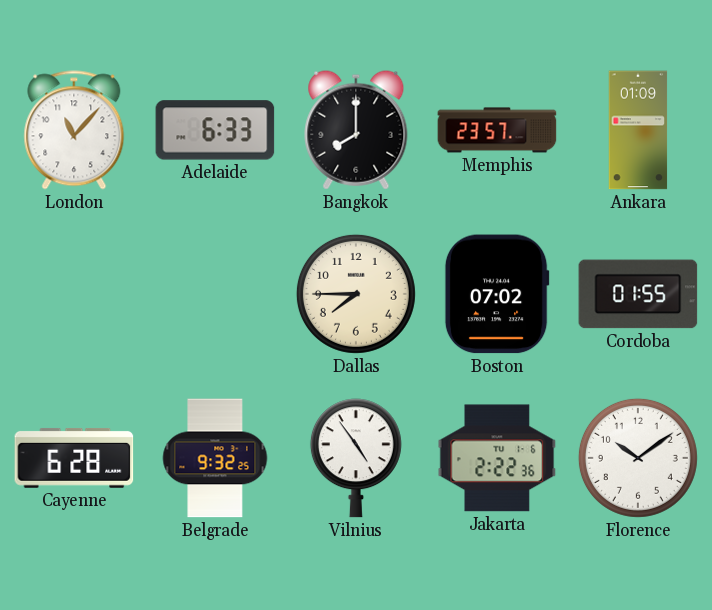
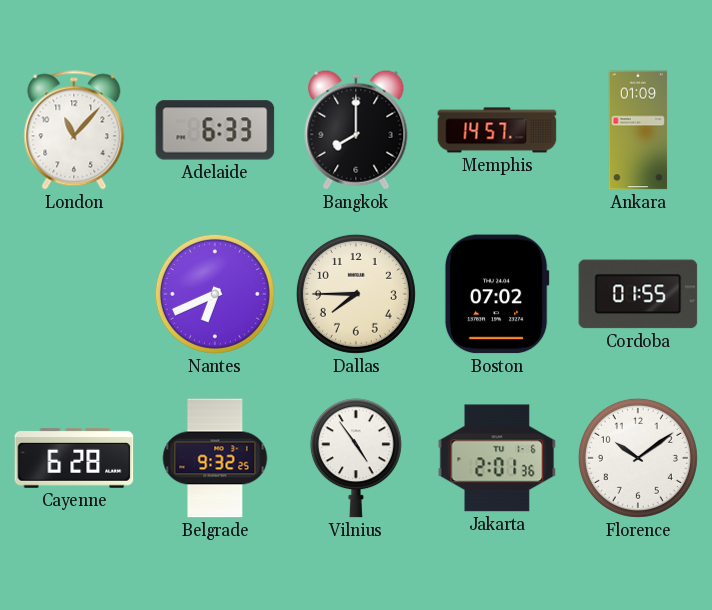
Memphis: 23:57 -> 14:57 (497, 130)
Nantes: none -> 6:41 (215, 294)
Jakarta: 2:22 -> 2:01 (497, 458)
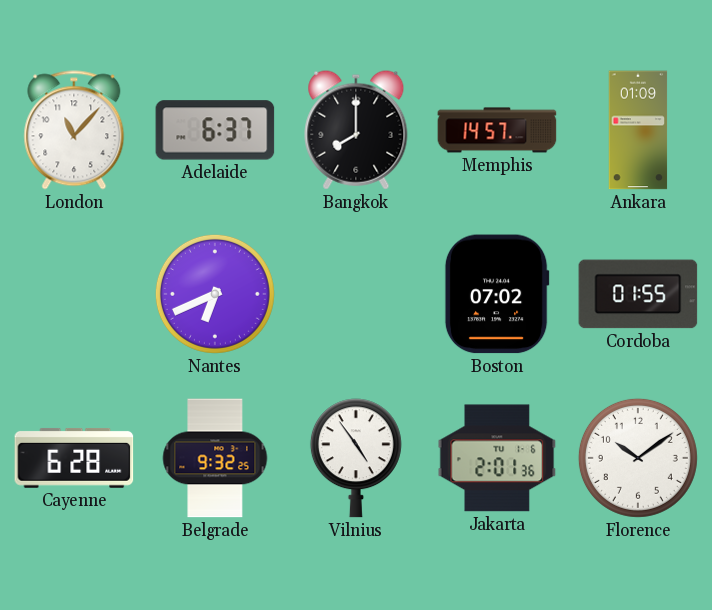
Adelaide: 6:33 -> 6:37 (215, 130)
Dallas: 7:45 -> none (356, 294)
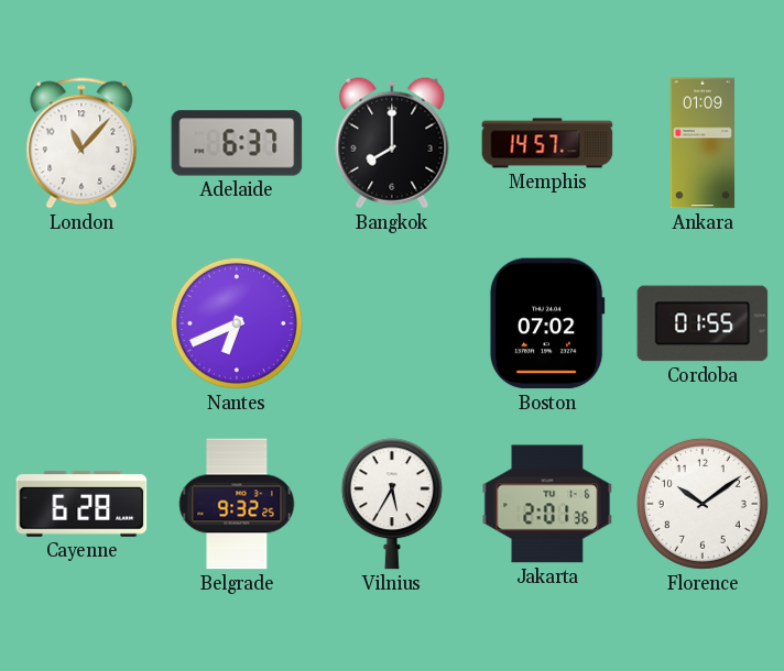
Vilnius: 4:54 -> 5:35 (392, 504)
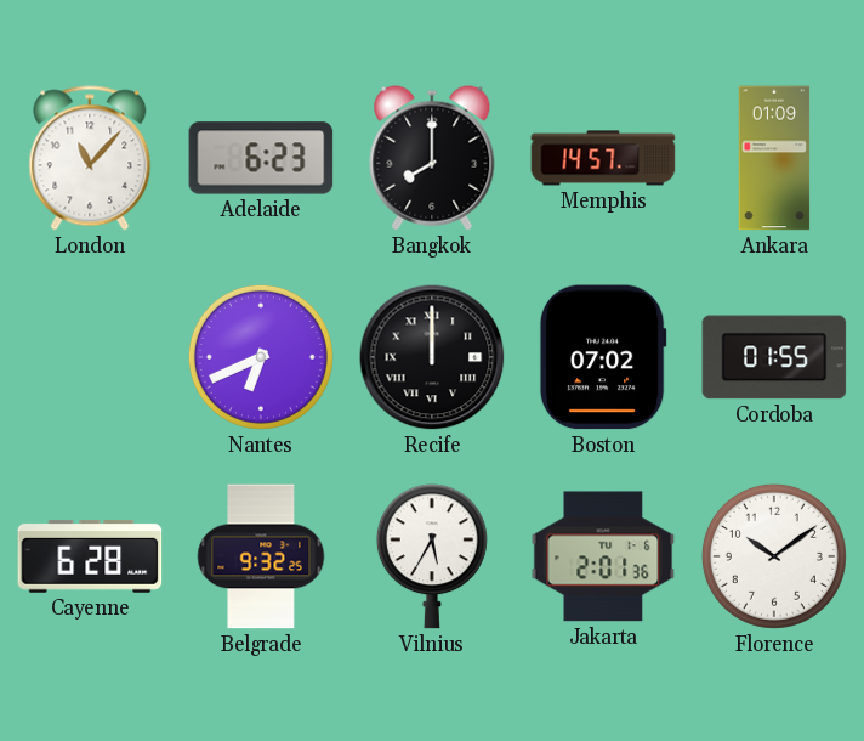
Adelaide: 6:37 -> 6:23 (261, 158)
Recife: none -> 12:00 (432, 357)
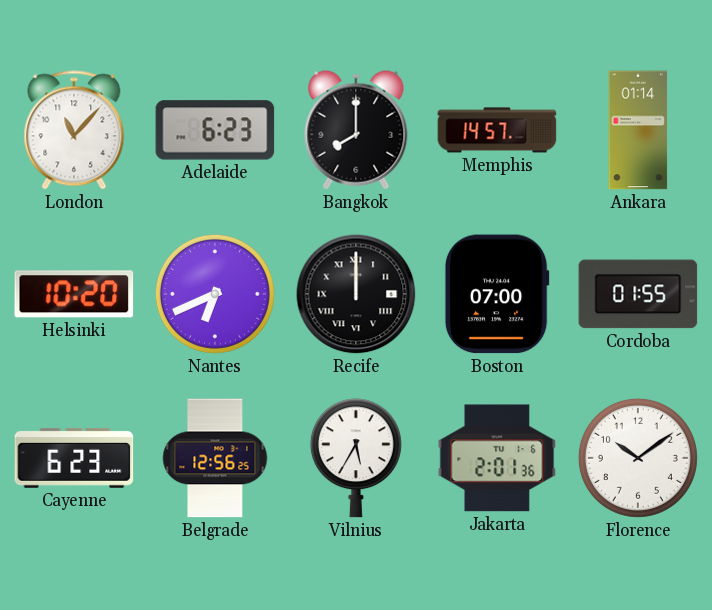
Ankara: 01:09 -> 01:14 (638, 130)
Helsinki: none -> 10:20 (74, 294)
Boston: 07:02 -> 07:00 (497, 294)
Cayenne: 6:28 -> 6:23 (74, 458)
Belgrade: 9:32 -> 12:56 (215, 458)
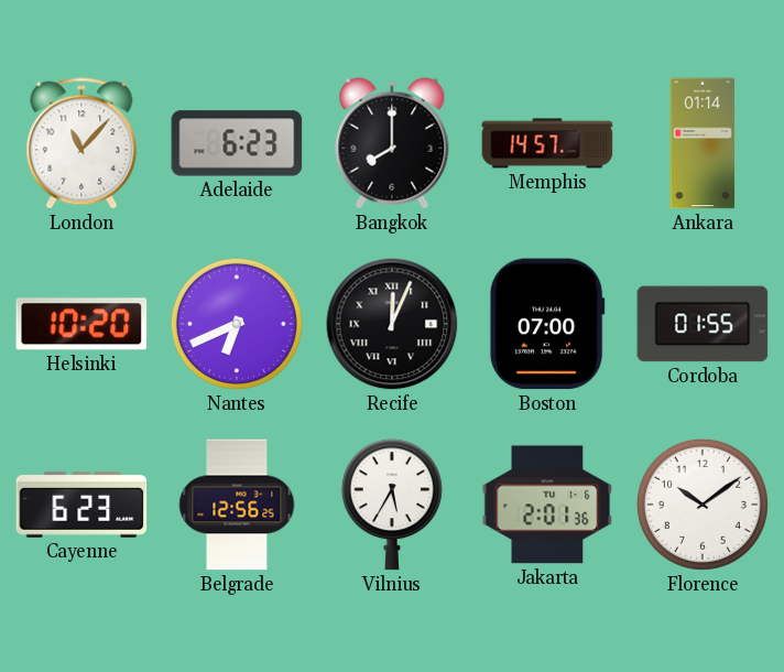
Recife: 12:00 -> 12:04 (392, 324)
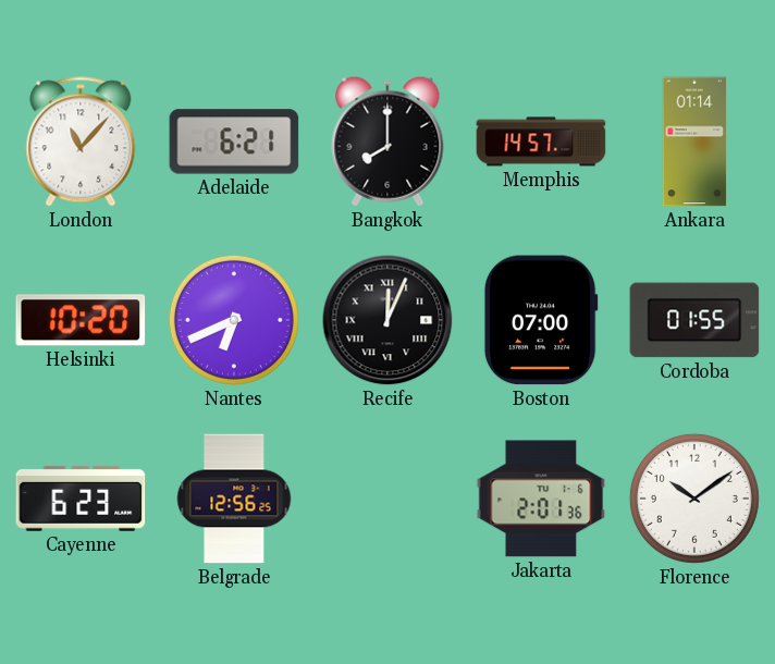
Adelaide: 6:23 -> 6:21 (234, 142)
Vilnius: 5:35 -> none (392, 505)
